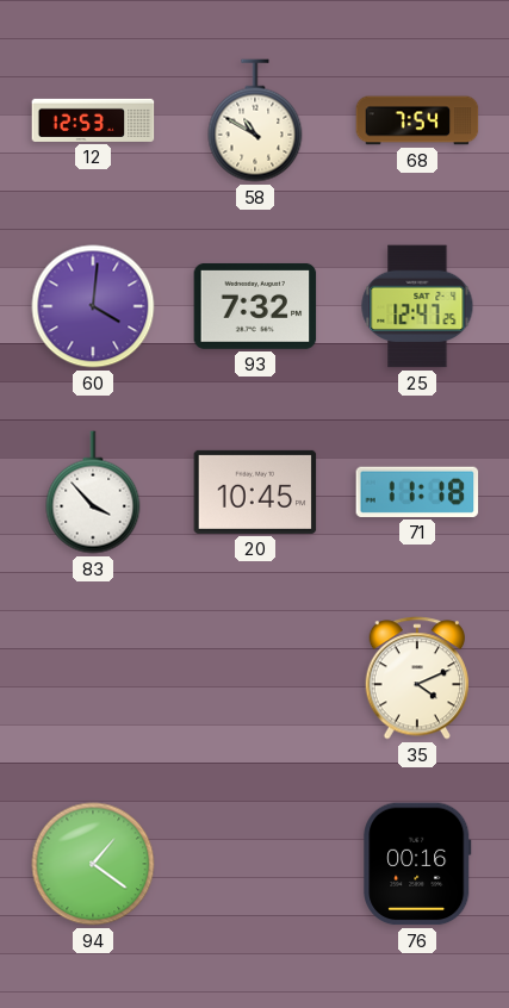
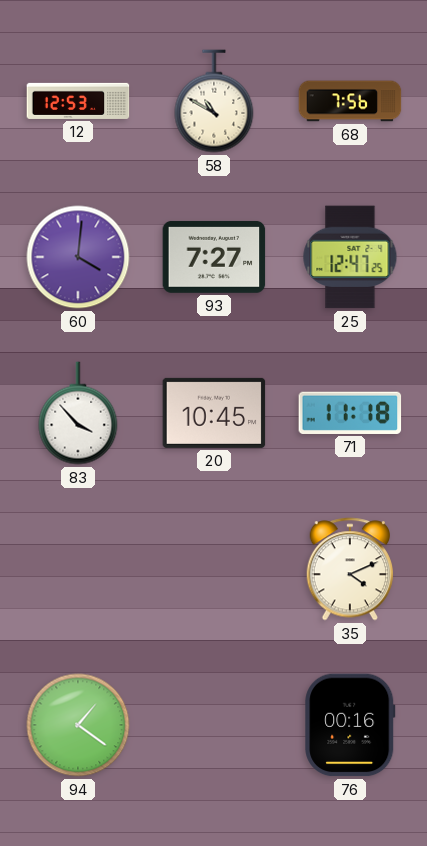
68: 7:54 -> 7:56 (350, 101)
93: 7:32 -> 7:27 (214, 257)
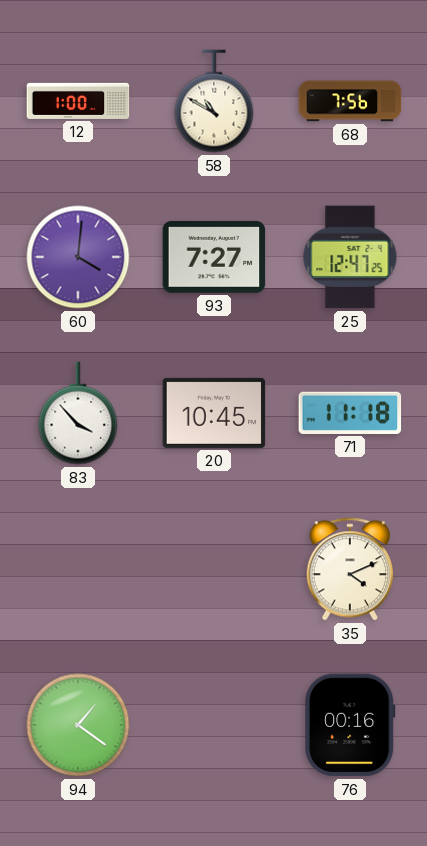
12: 12:53 -> 1:00 (78, 101)
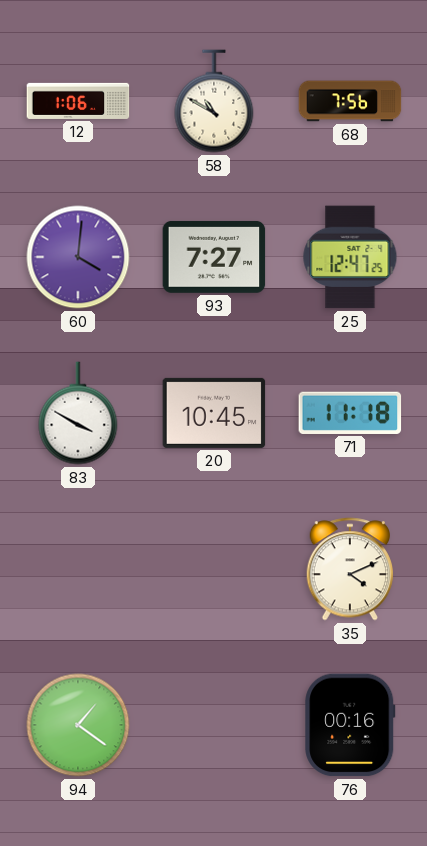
12: 1:00 -> 1:06 (78, 101)
83: 3:53 -> 3:50 (78, 413)
